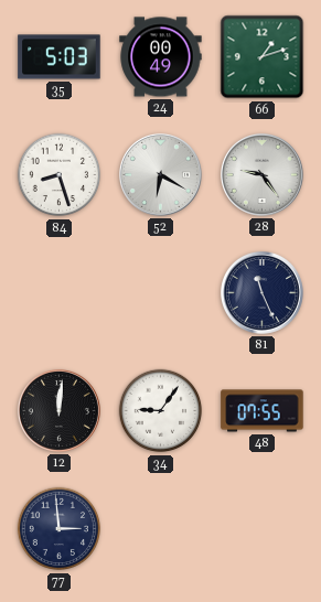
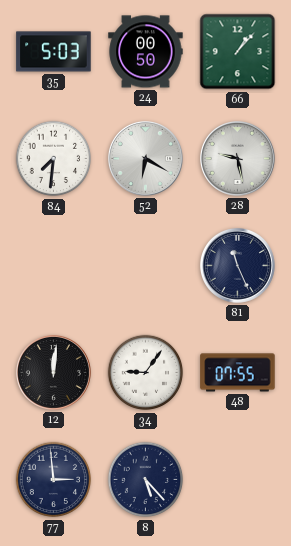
24: 00:49 -> 00:50 (146, 52)
66: 1:12 -> 1:07 (238, 52)
84: 8:27 -> 7:31 (54, 159)
28: 9:24 -> 9:28 (237, 158)
8: none -> 5:23 (146, 480)
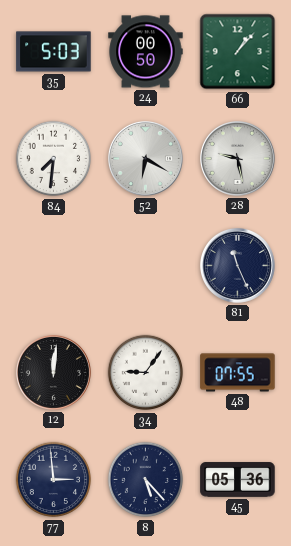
45: none -> 05:36 (238, 480)
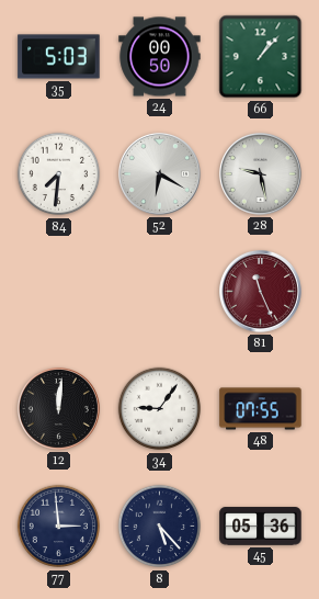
81 dial: navy -> burgundy (260, 291)
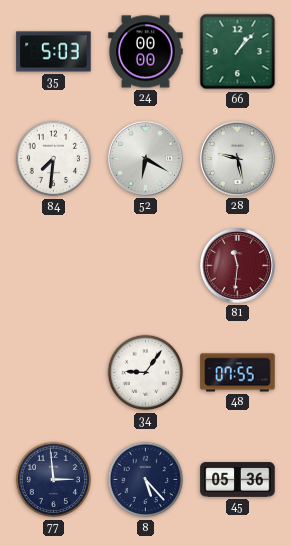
24: 00:50 -> 00:00 (146, 52)
81: 11:26 -> 11:31 (237, 265)
12: 12:01 -> none (58, 408)
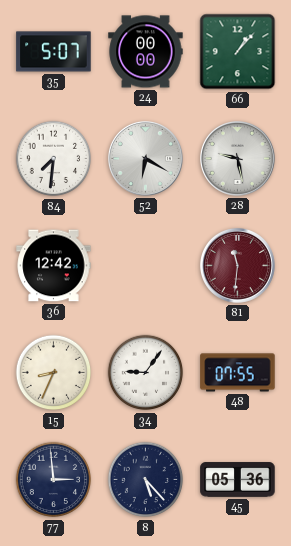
35: 5:03 -> 5:07 (54, 52)
36: none -> 12:42 (54, 266)
15: none -> 8:34 (54, 373)
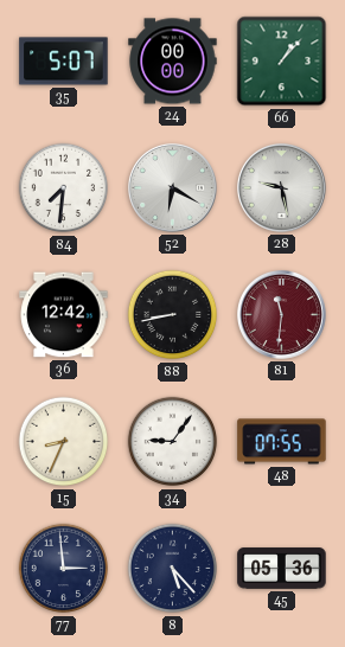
88: none -> 8:43 (173, 315)
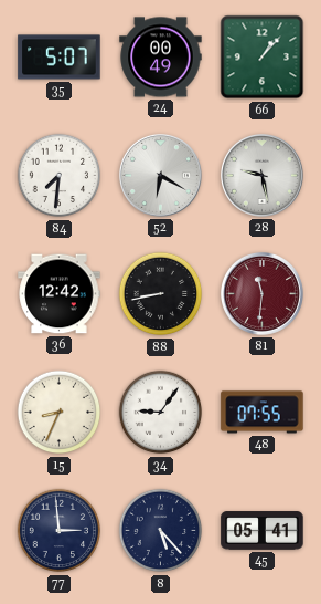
24: 00:00 -> 00:49 (161, 58)
45: 05:36 -> 05:41 (263, 531)
